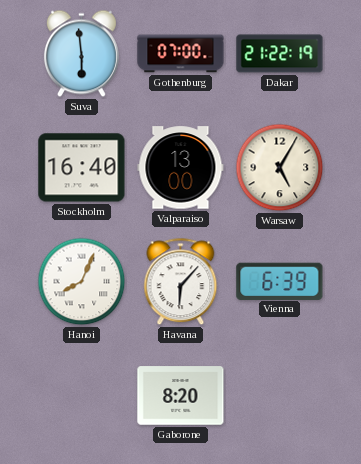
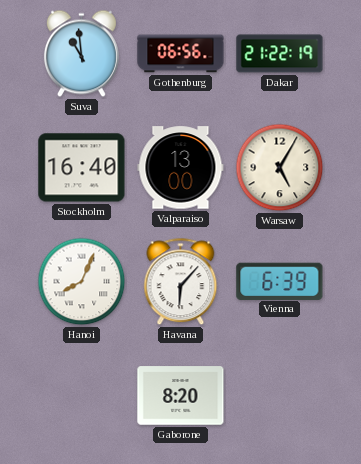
Suva: 5:59 -> 10:59 (81, 54)
Gothenburg: 07:00 -> 06:56 (181, 54)
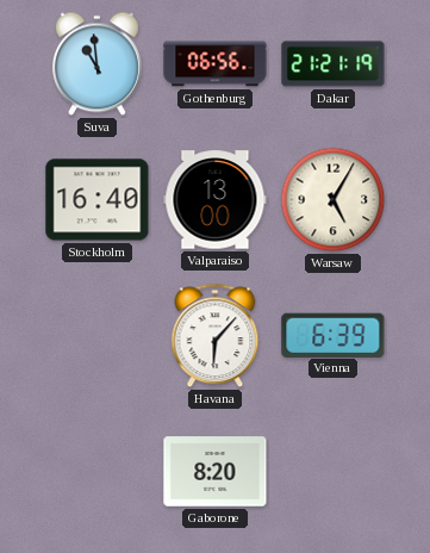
Dakar: 21:22 -> 21:21 (334, 64)
Hanoi: 8:04 -> none (82, 282)
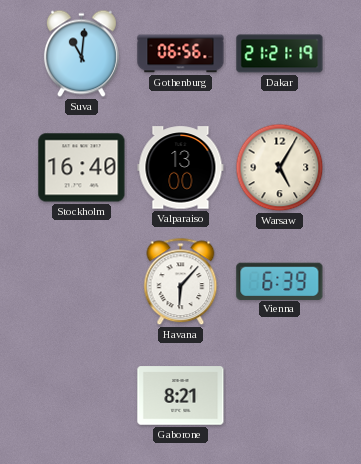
Suva: 10:59 -> 11:01 (81, 54)
Gaborone: 8:20 -> 8:21 (181, 396)
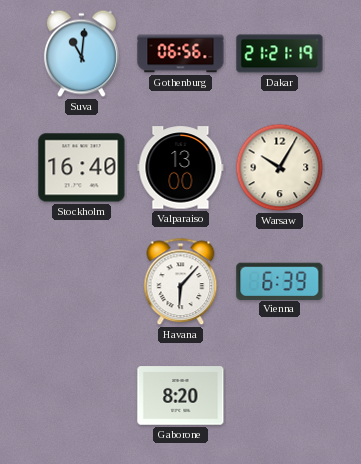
Warsaw: 5:05 -> 10:05 (280, 168)
Gaborone: 8:21 -> 8:20 (181, 396)
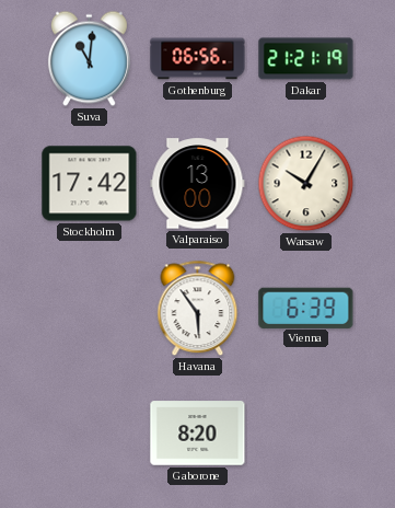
Stockholm: 16:40 -> 17:42 (90, 184)
Havana: 6:07 -> 5:54 (198, 309)
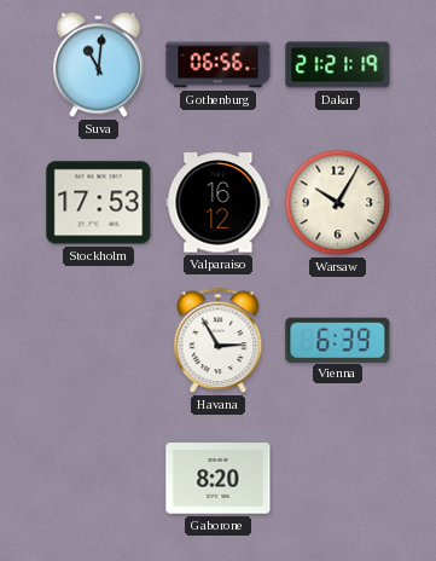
Stockholm: 17:42 -> 17:53 (99, 203)
Valparaiso: 13:00 -> 16:12 (219, 203)
Havana: 5:54 -> 2:55 (219, 341)
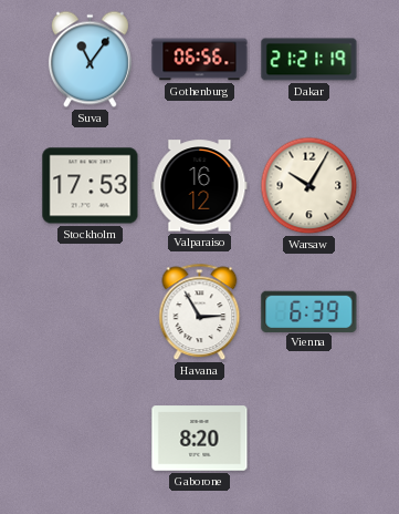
Suva: 11:01 -> 11:06 (90, 60)
